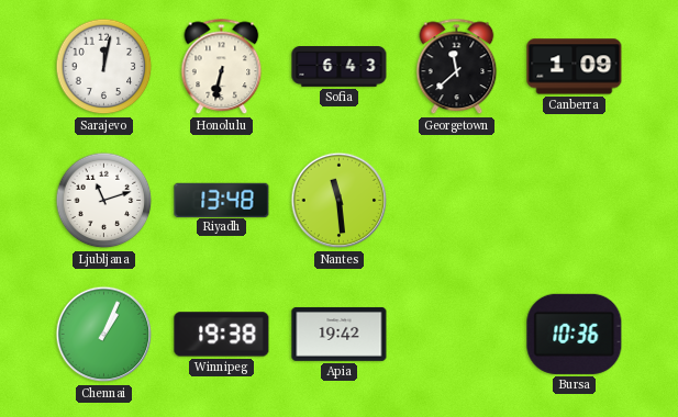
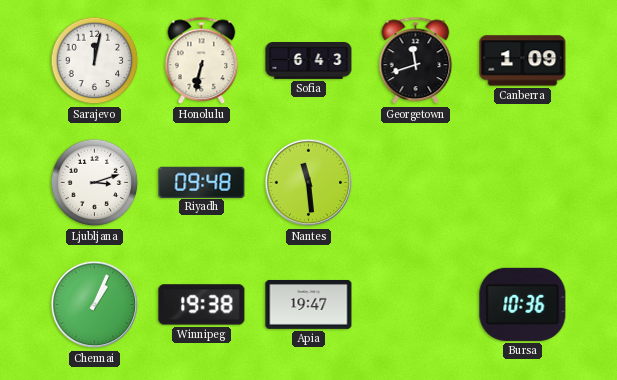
Georgetown: 11:38 -> 11:42 (416, 61)
Ljubljana: 11:12 -> 3:12 (95, 183)
Riyadh: 13:48 -> 09:48 (202, 182)
Apia: 19:42 -> 19:47 (309, 304)
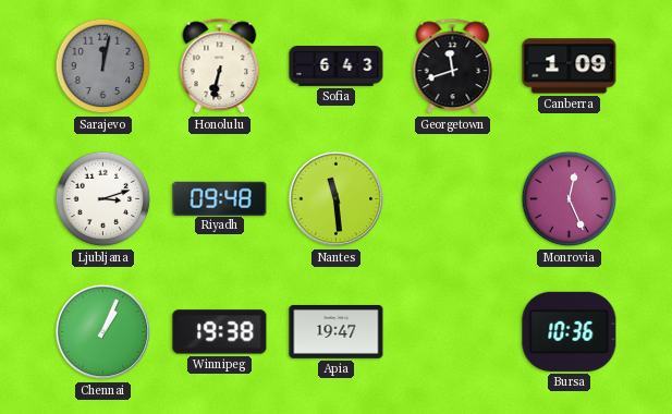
Sarajevo dial: white -> grey (103, 66)
Monrovia: none -> 12:26 (570, 199)
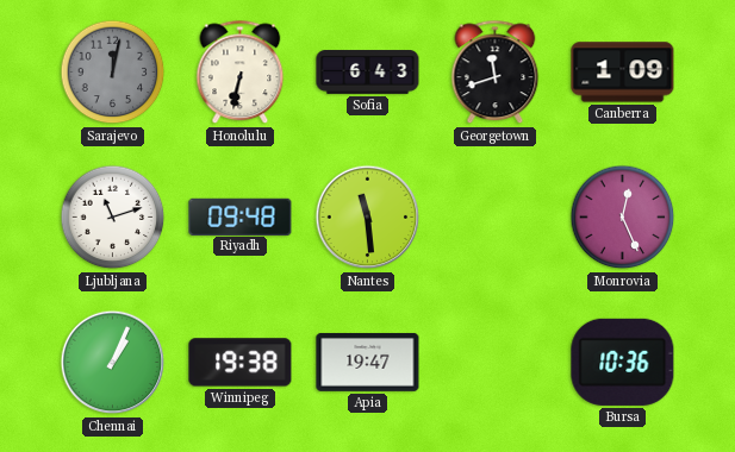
Ljubljana: 3:12 -> 11:12 (113, 218)
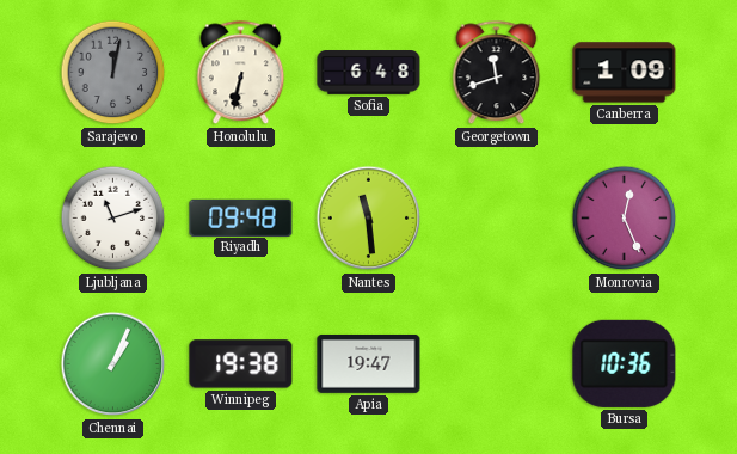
Sofia: 6:43 -> 6:48 (369, 73)
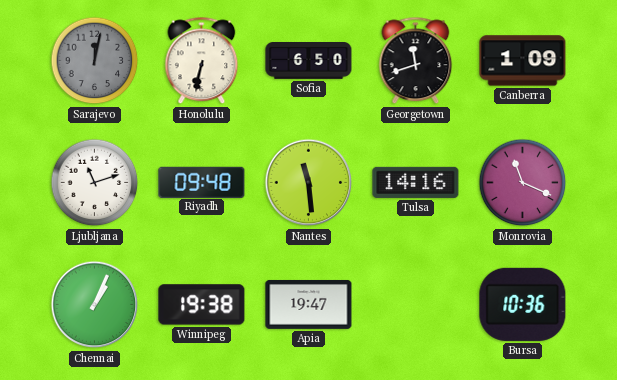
Sofia: 6:48 -> 6:50 (309, 61)
Tulsa: none -> 14:16 (416, 182)
Monrovia: 12:26 -> 11:19 (523, 183)
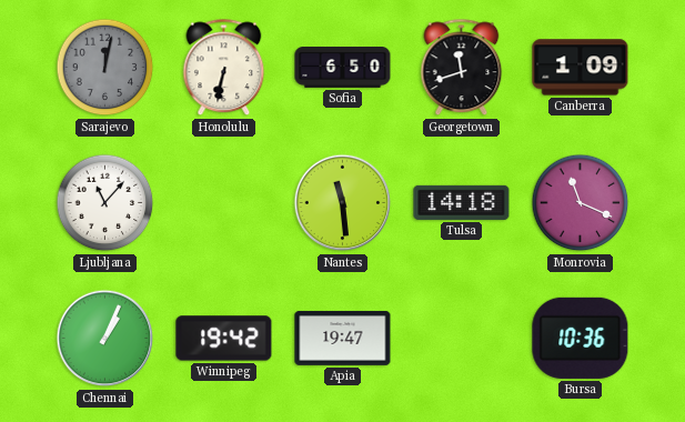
Ljubljana: 11:12 -> 11:07 (105, 203)
Riyadh: 09:48 -> none (202, 182)
Tulsa: 14:16 -> 14:18 (462, 202)
Winnipeg: 19:38 -> 19:42 (224, 339)
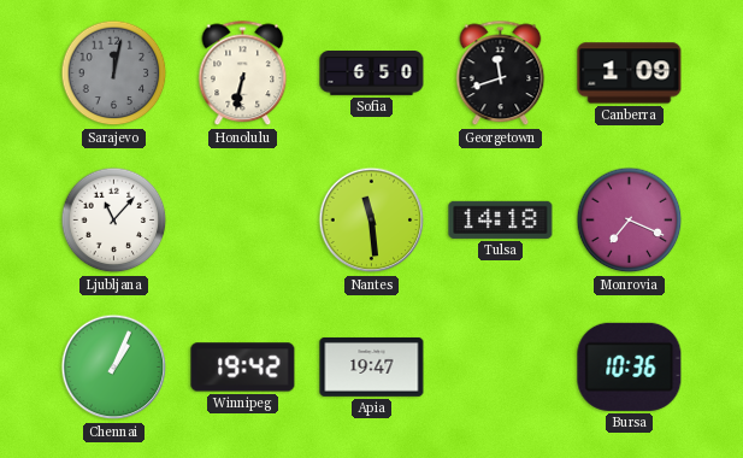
Monrovia: 11:19 -> 7:19 (630, 221)
